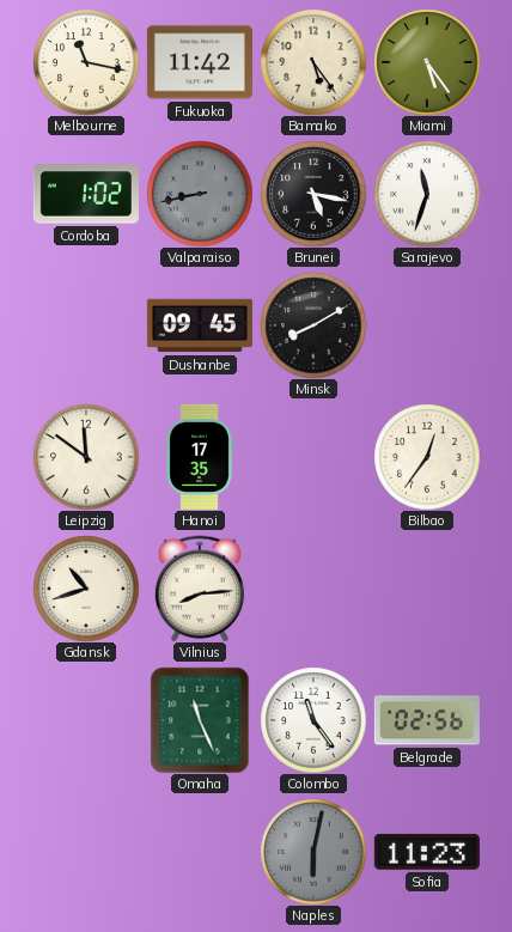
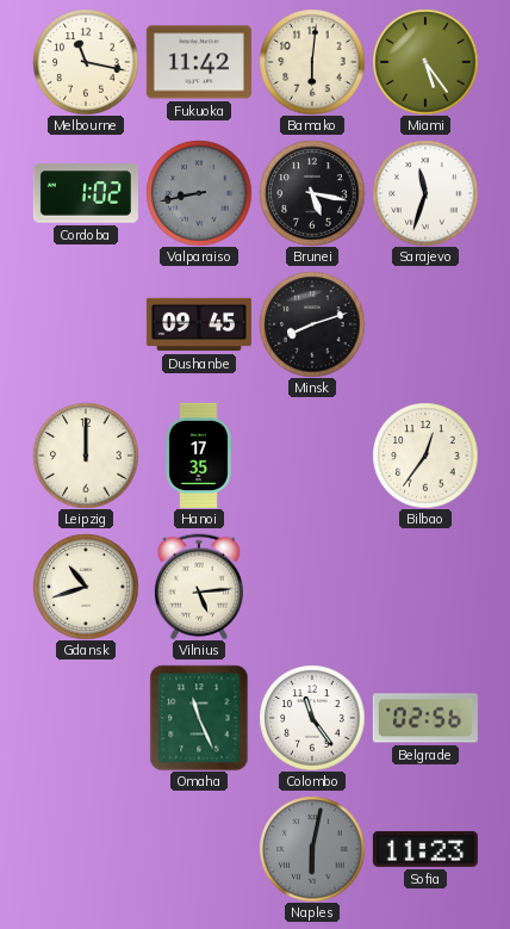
Bamako: 5:24 -> 6:01 (312, 62)
Minsk: 8:10 -> 8:12 (312, 324)
Leipzig: 11:51 -> 12:00 (86, 456)
Vilnius: 8:14 -> 5:14 (199, 587)
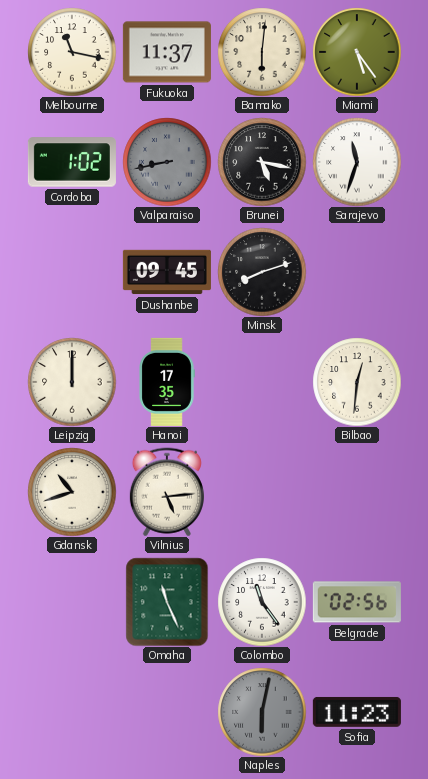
Fukuoka: 11:42 -> 11:37 (167, 52)
Bilbao: 12:36 -> 12:31 (357, 382)
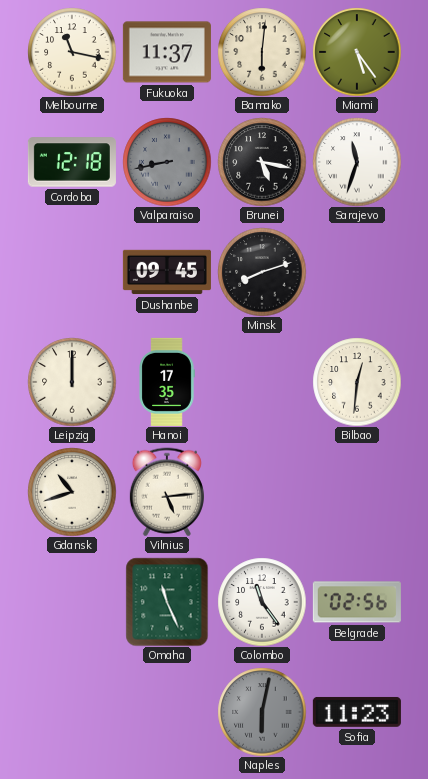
Cordoba: 1:02 -> 12:18 (72, 162)
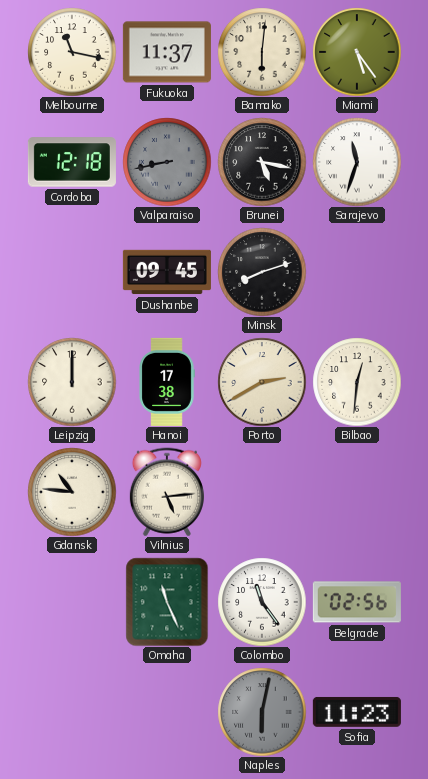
Hanoi: 17:35 -> 17:38 (167, 382)
Porto: none -> 2:40 (262, 382)
Gdansk: 10:42 -> 10:46 (72, 492)
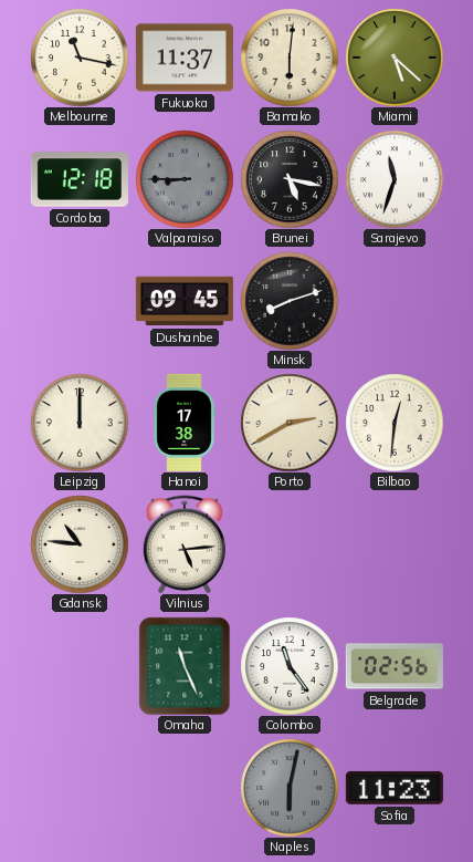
Miami: 5:24 -> 5:22 (395, 58)
Valparaiso: 8:43 -> 8:45 (185, 179)
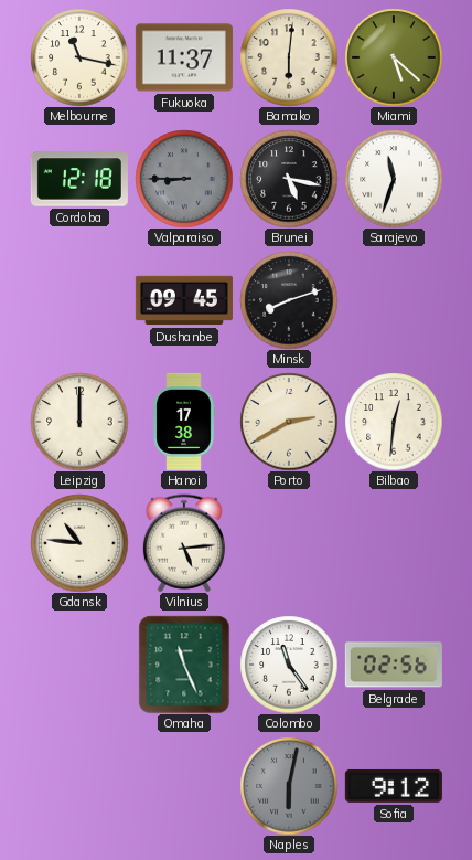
Sofia: 11:23 -> 9:12 (394, 786)
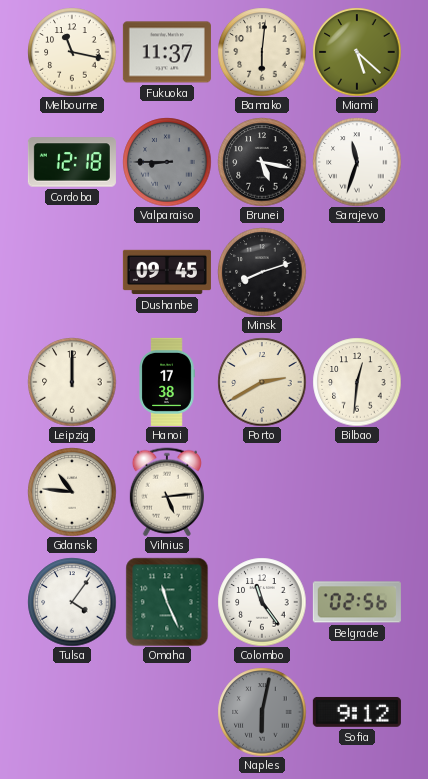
Tulsa: none -> 4:06 (72, 602)
